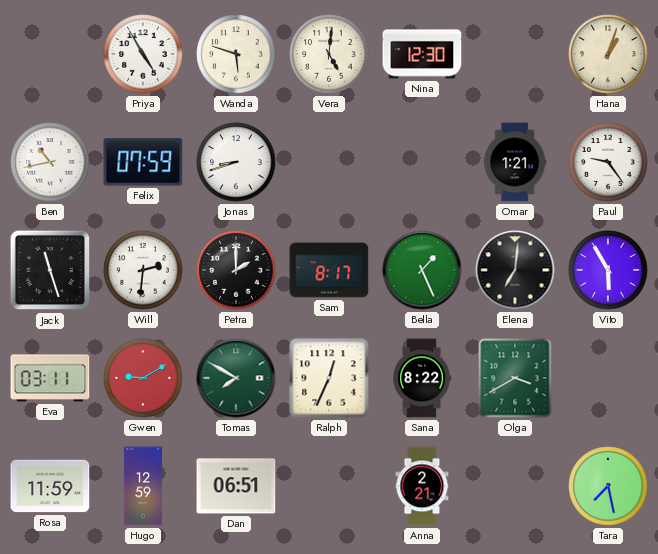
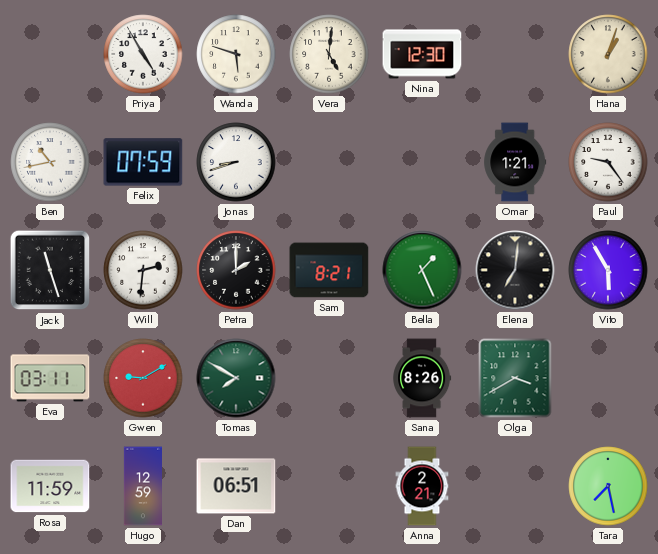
Sam: 8:17 -> 8:21 (329, 270)
Ralph: 12:34 -> none (329, 378)
Sana: 8:22 -> 8:26 (422, 378)
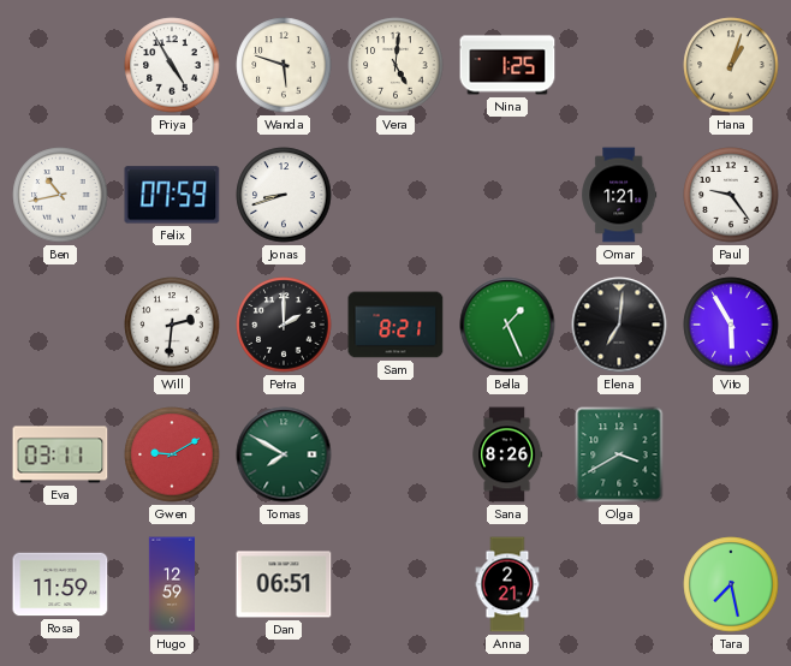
Nina: 12:30 -> 1:25 (507, 65)
Jack: 11:27 -> none (50, 270)
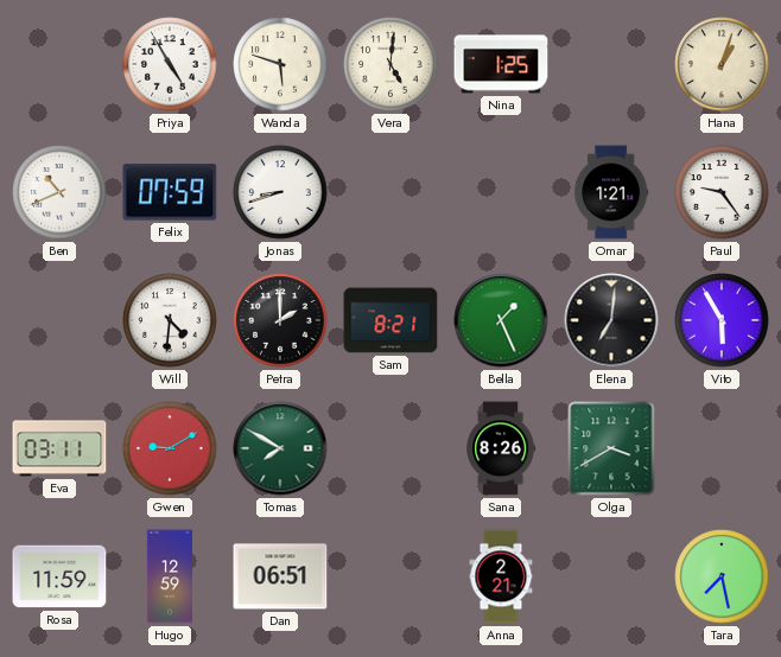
Ben: 10:43 -> 10:41 (59, 192)
Will: 2:31 -> 4:31 (170, 320)
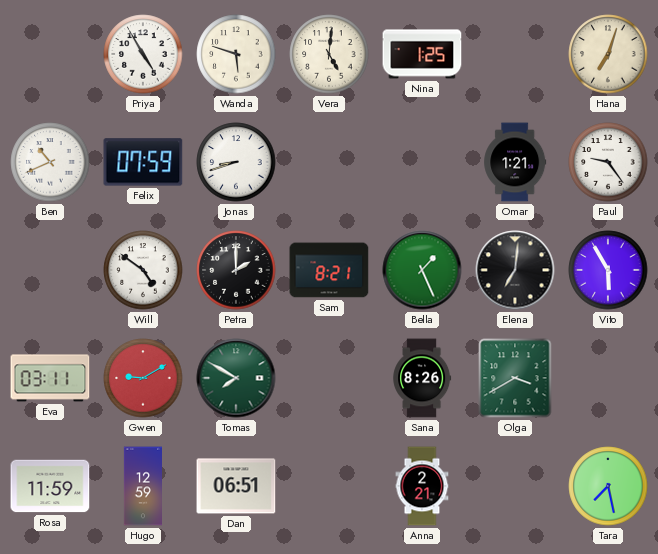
Hana: 1:03 -> 7:03 (608, 54)
Will: 4:31 -> 4:51 (143, 270)
